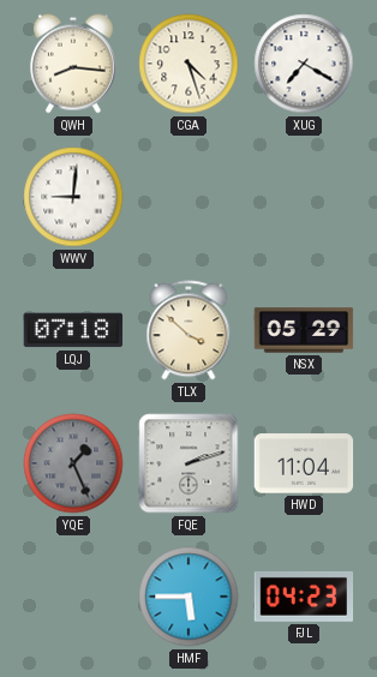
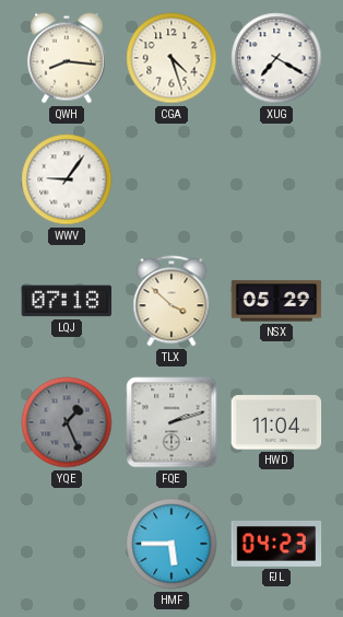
WWV: 9:01 -> 9:06 (67, 179)
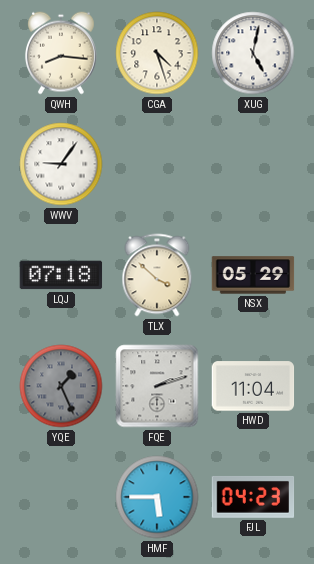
XUG: 7:20 -> 5:02 (253, 53)
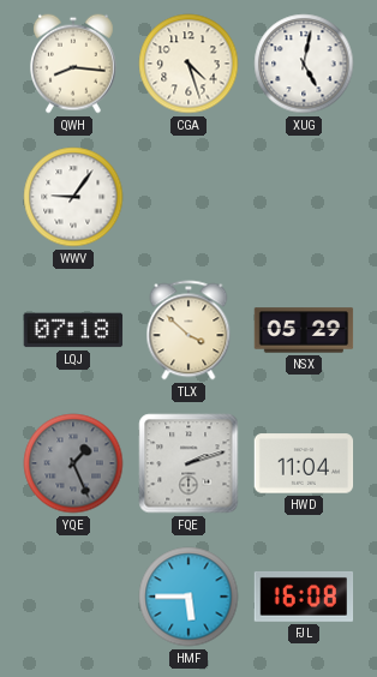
FJL: 04:23 -> 16:08 (304, 597)
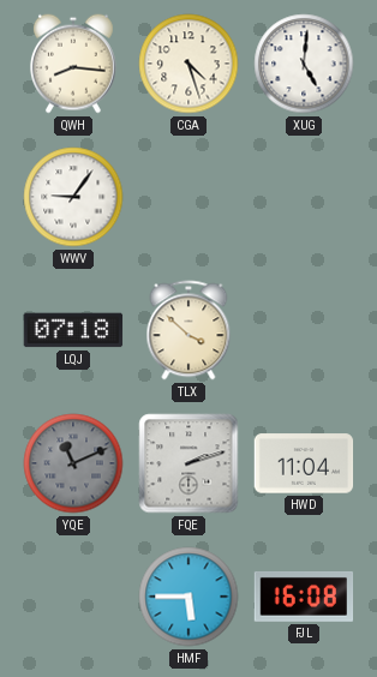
XUG: 5:02 -> 5:01 (304, 64)
NSX: 05:29 -> none (304, 330)
YQE: 1:26 -> 11:11 (73, 463)
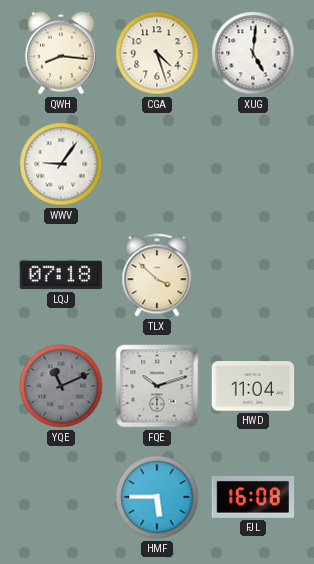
FQE: 2:12 -> 10:12 (157, 386)
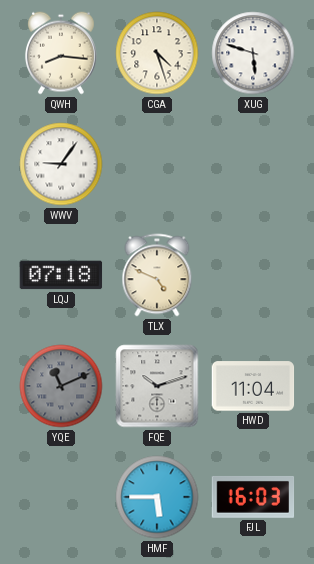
XUG: 5:01 -> 5:48 (253, 53)
TLX: 3:52 -> 4:49 (157, 275)
FJL: 16:08 -> 16:03 (253, 497)
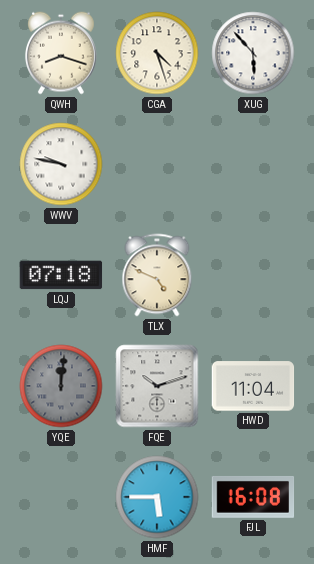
QWH: 8:16 -> 8:18 (61, 53)
XUG: 5:48 -> 5:53 (253, 53)
WWV: 9:06 -> 9:47 (61, 164)
YQE: 11:11 -> 12:01 (61, 386)
FJL: 16:03 -> 16:08 (253, 497)
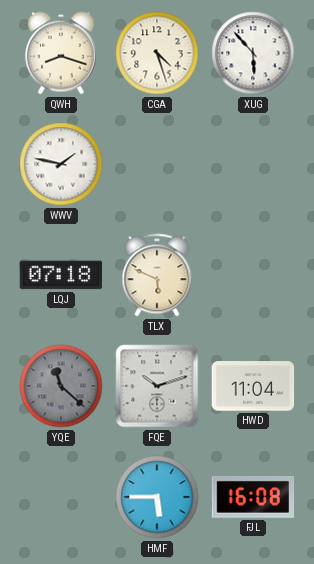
WWV: 9:47 -> 1:47 (61, 164)
TLX: 4:49 -> 5:49 (157, 275)
YQE: 12:01 -> 11:22 (61, 386)
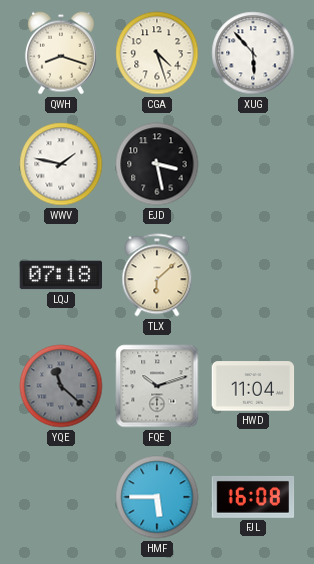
EJD: none -> 3:28 (157, 164)
TLX: 5:49 -> 6:08 (157, 275)
